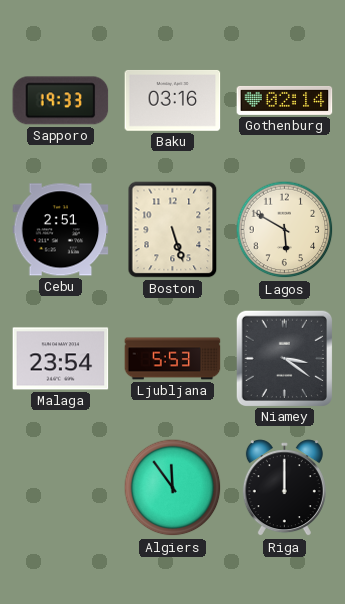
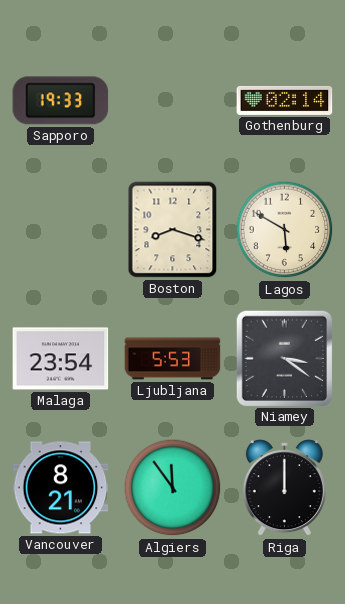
Baku: 03:16 -> none (173, 100)
Cebu: 2:51 -> none (61, 230)
Boston: 5:27 -> 8:18 (173, 230)
Vancouver: none -> 8:21 (61, 488)
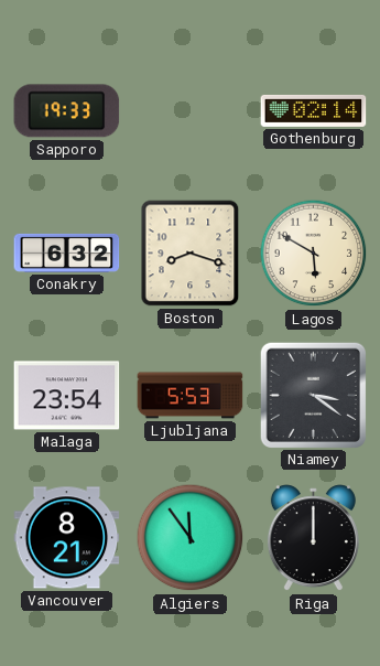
Conakry: none -> 6:32 (67, 253)
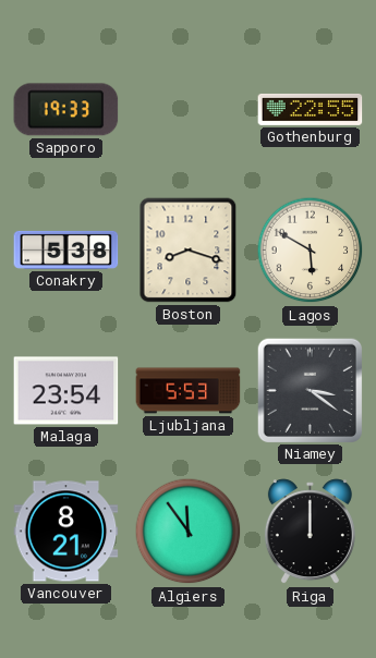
Gothenburg: 02:14 -> 22:55 (311, 109)
Conakry: 6:32 -> 5:38 (66, 249)
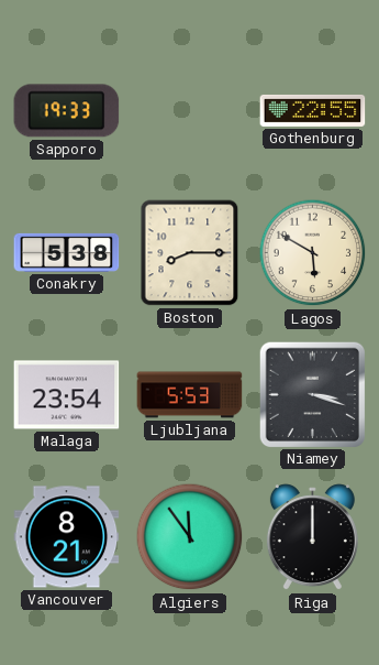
Boston: 8:18 -> 8:15 (190, 253)
Niamey: 3:21 -> 3:18 (312, 394)
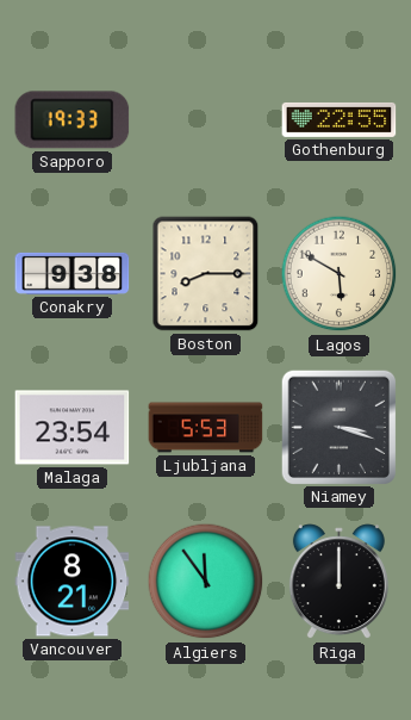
Conakry: 5:38 -> 9:38 (73, 273)
